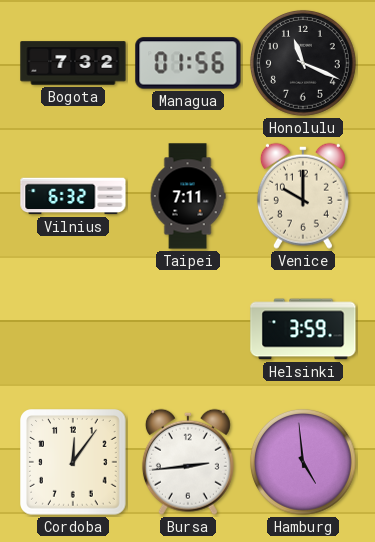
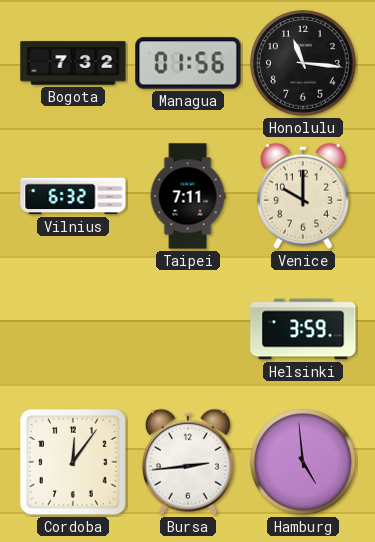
Honolulu: 11:19 -> 11:16 (303, 63)
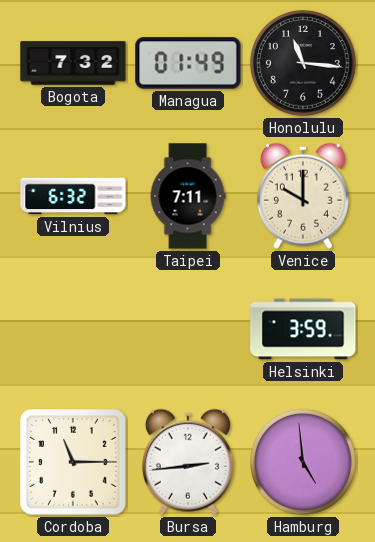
Managua: 01:56 -> 01:49 (188, 63)
Cordoba: 12:06 -> 11:15 (74, 463)
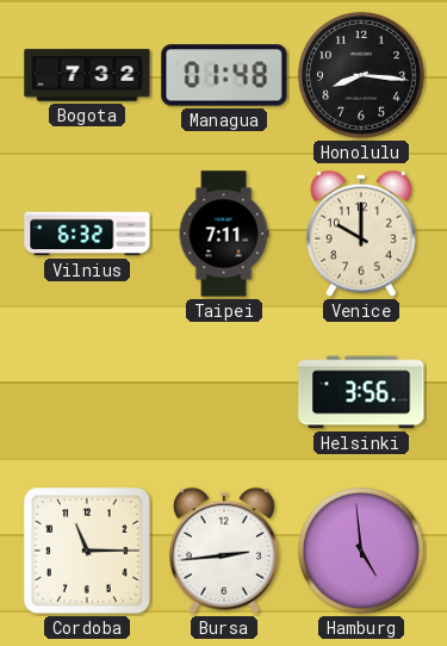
Managua: 01:49 -> 01:48 (224, 75)
Honolulu: 11:16 -> 8:16 (361, 75)
Helsinki: 3:59 -> 3:56 (361, 392)
